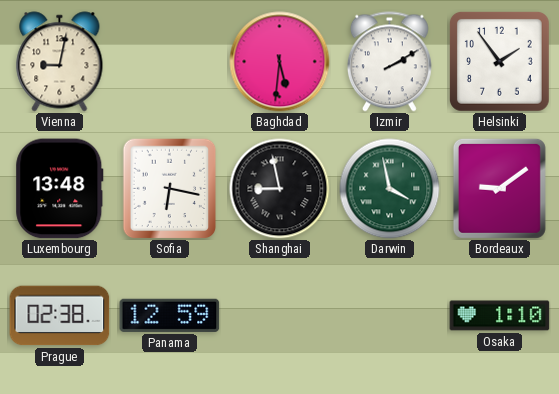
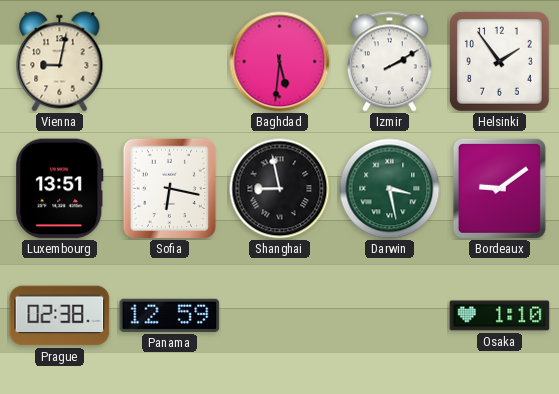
Luxembourg: 13:48 -> 13:51 (60, 189)
Darwin: 3:58 -> 3:28 (390, 189)
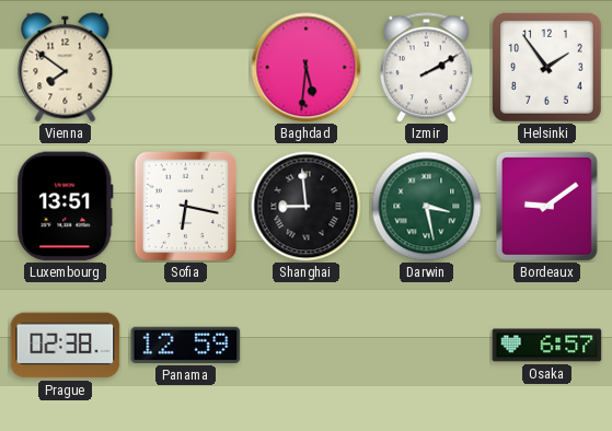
Vienna: 9:02 -> 7:51 (66, 68)
Shanghai: 8:58 -> 8:59 (307, 207)
Osaka: 1:10 -> 6:57 (547, 346)
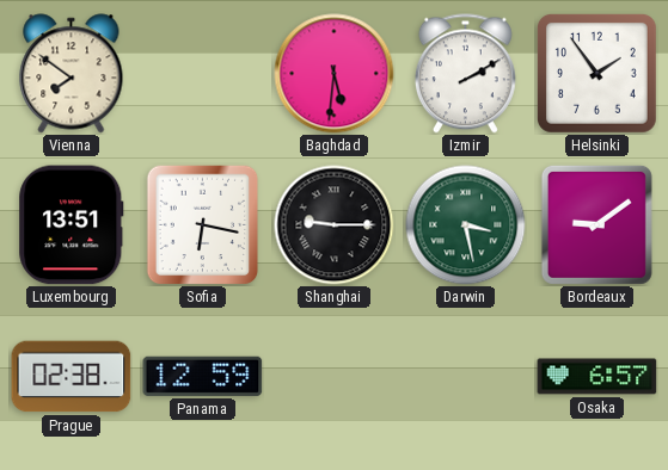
Shanghai: 8:59 -> 9:15 (335, 225)
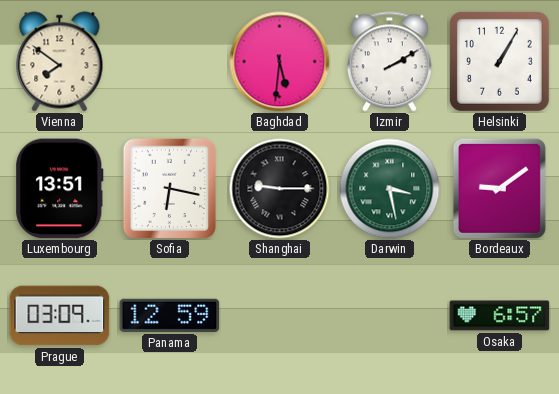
Helsinki: 1:54 -> 1:05 (500, 62)
Prague: 02:38 -> 03:09 (60, 316)
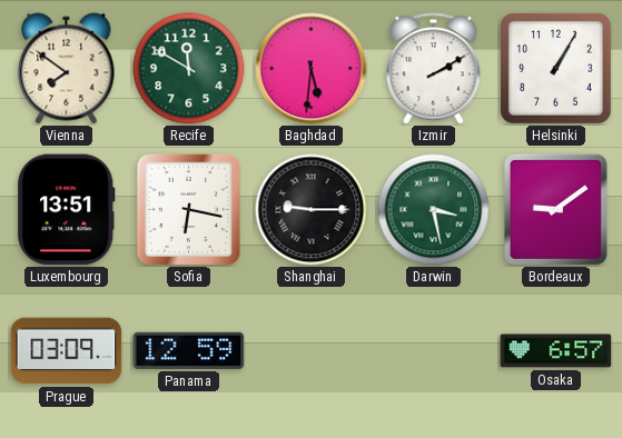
Recife: none -> 11:50 (189, 69)
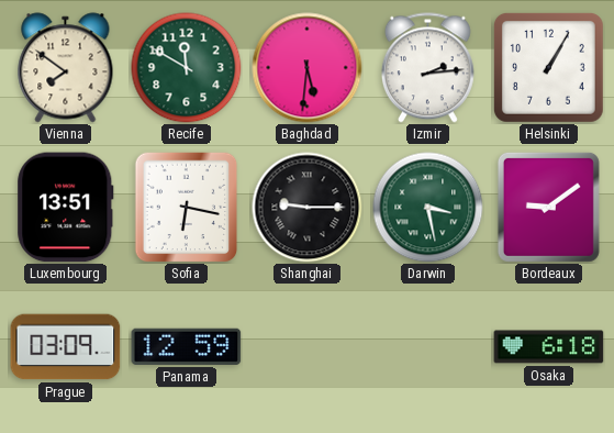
Izmir: 2:10 -> 2:14 (427, 68)
Osaka: 6:57 -> 6:18 (549, 347)
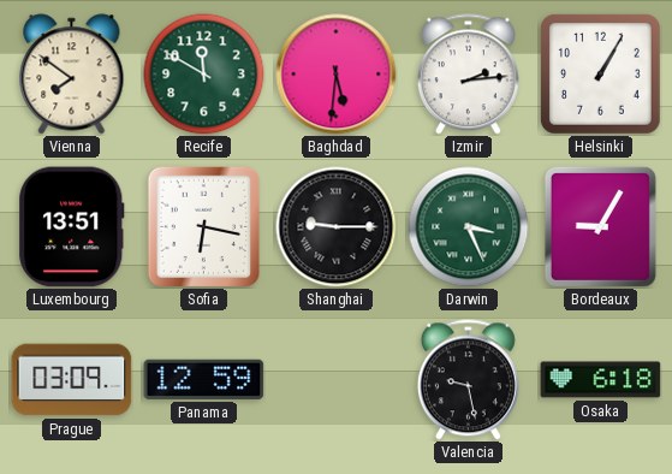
Darwin: 3:28 -> 3:26 (469, 227)
Bordeaux: 9:09 -> 9:05 (600, 226)
Valencia: none -> 9:28 (468, 380)
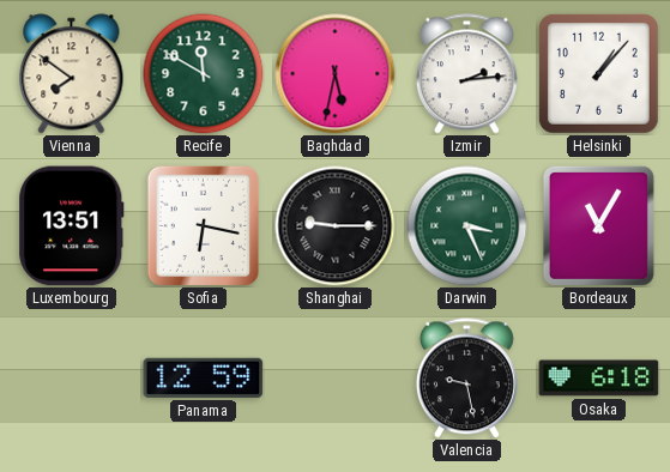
Baghdad: 5:31 -> 5:32 (336, 74)
Helsinki: 1:05 -> 1:07 (599, 74)
Bordeaux: 9:05 -> 11:05 (598, 225)
Prague: 03:09 -> none (72, 380)
